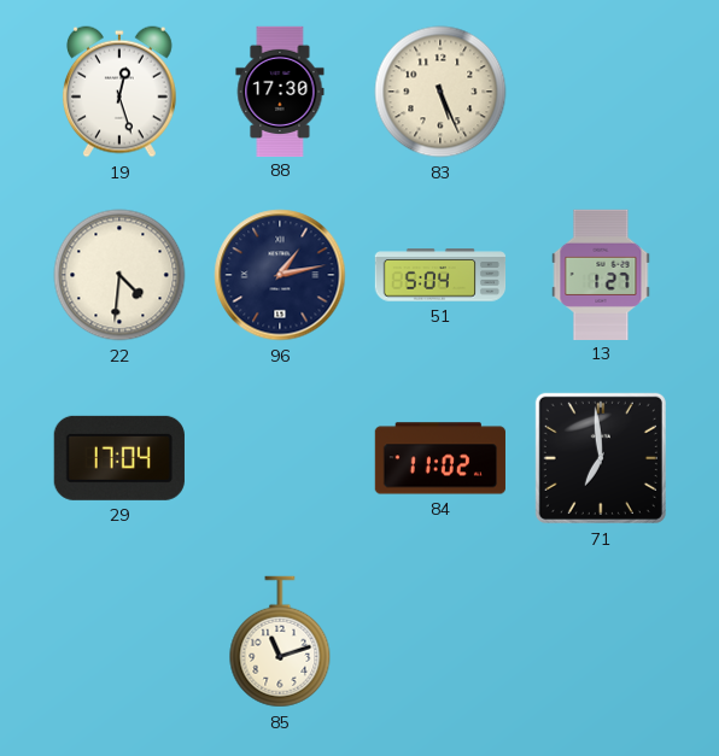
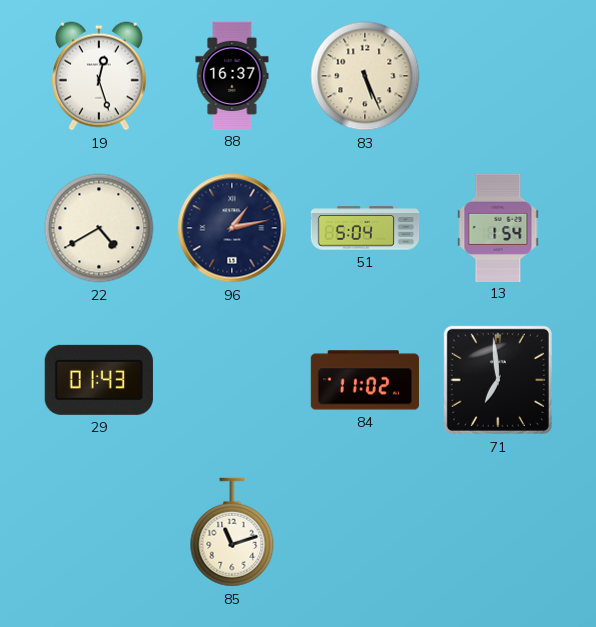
88: 17:30 -> 16:37 (232, 75)
22: 4:31 -> 4:40 (99, 228)
13: 1:27 -> 1:54 (498, 227)
29: 17:04 -> 01:43 (99, 380)
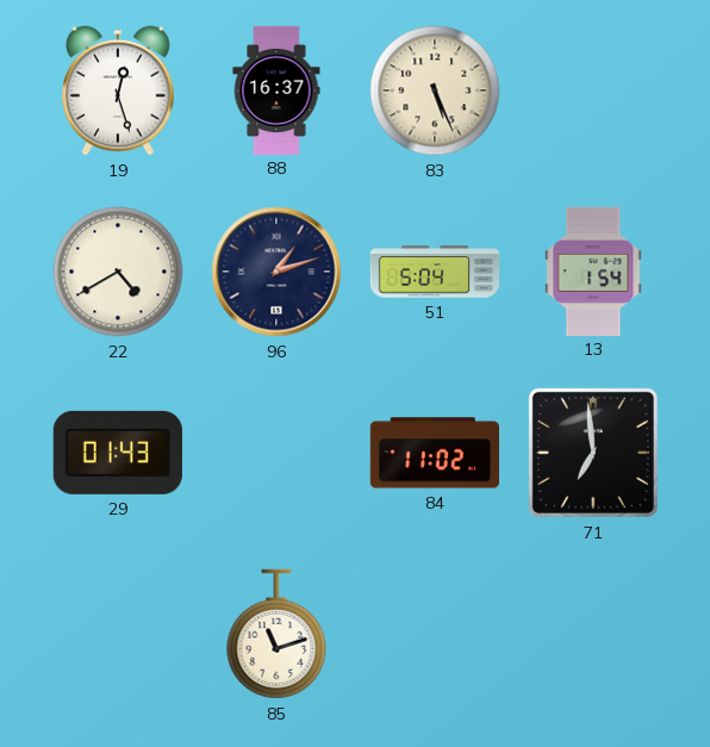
96: 1:13 -> 1:12 (276, 272)
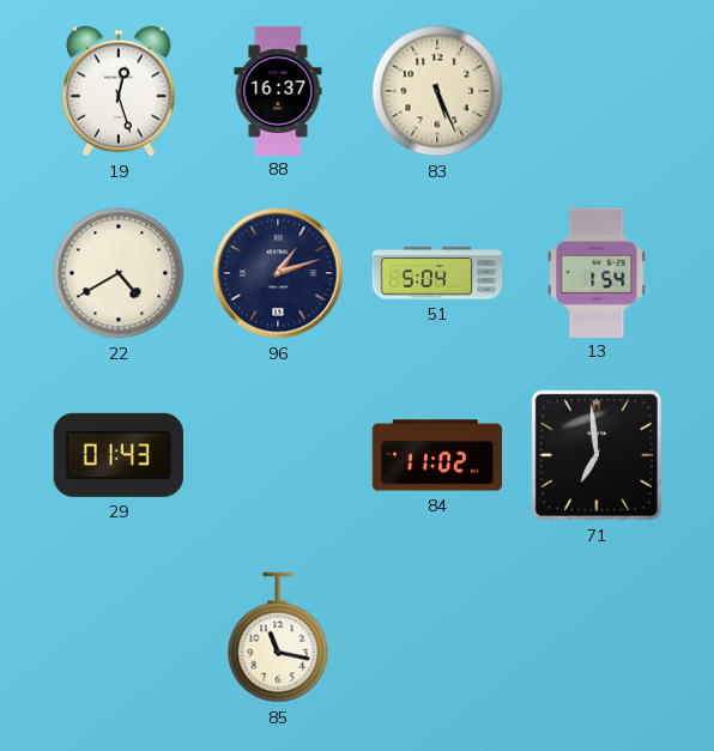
85: 11:12 -> 11:17 (278, 637)
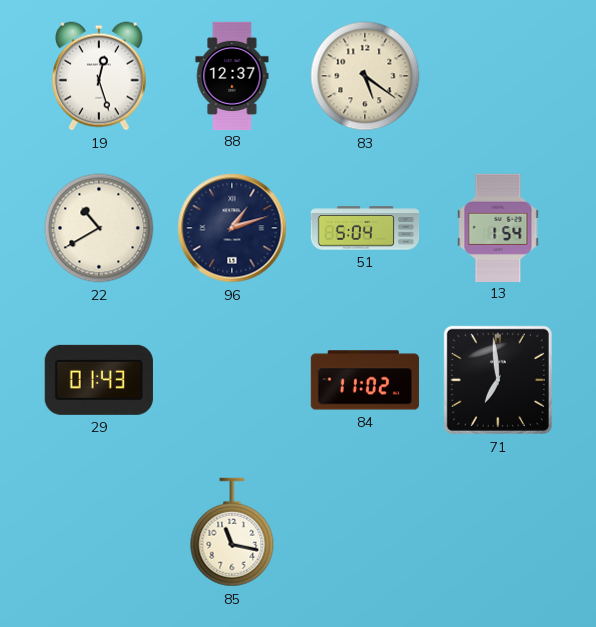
88: 16:37 -> 12:37 (232, 75)
83: 5:26 -> 5:21 (365, 76)
22: 4:40 -> 10:40 (99, 228)
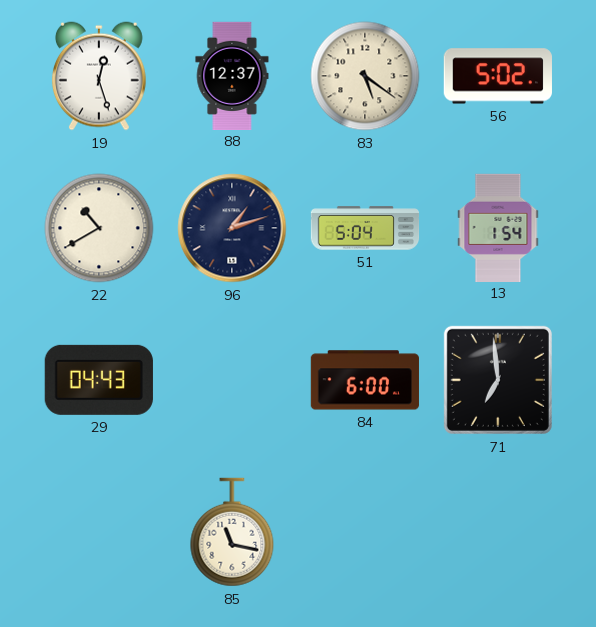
56: none -> 5:02 (498, 76)
29: 01:43 -> 04:43 (99, 380)
84: 11:02 -> 6:00 (364, 380)
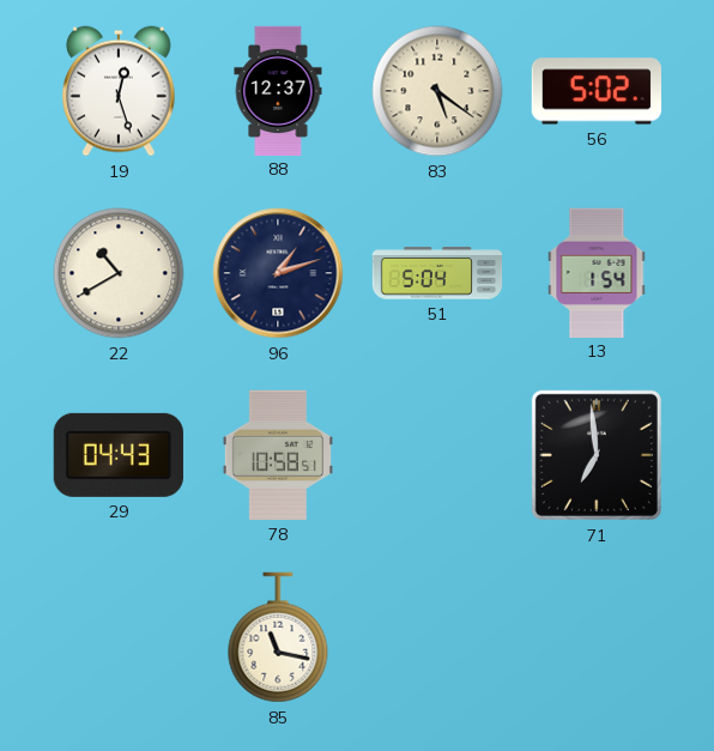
78: none -> 10:58 (278, 455)
84: 6:00 -> none (364, 380)
